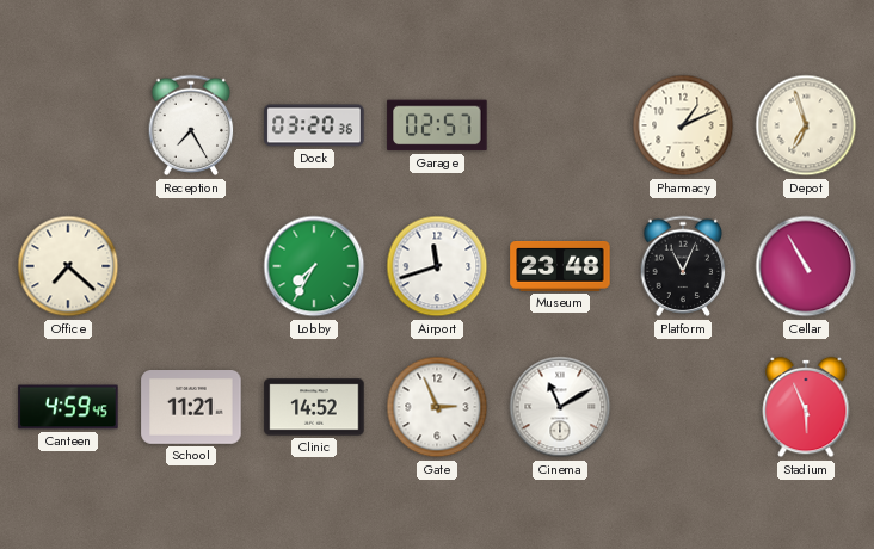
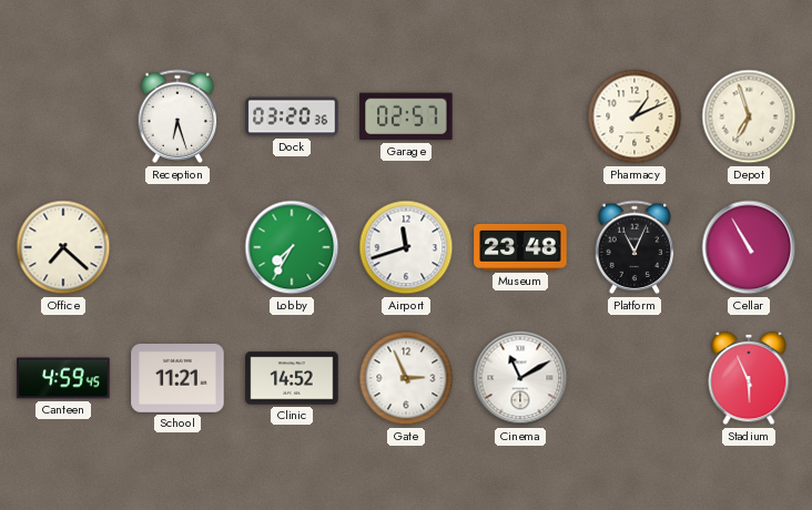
Reception: 7:25 -> 6:27 (177, 116)
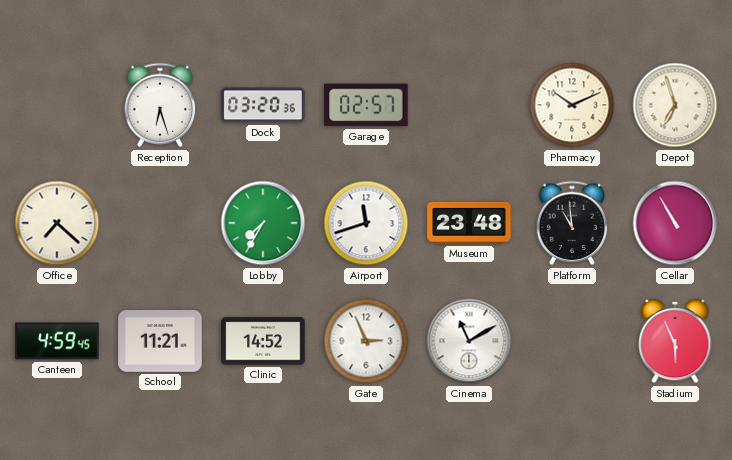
Pharmacy: 1:11 -> 10:11 (572, 105)
Platform: 11:04 -> 10:59 (572, 223)
